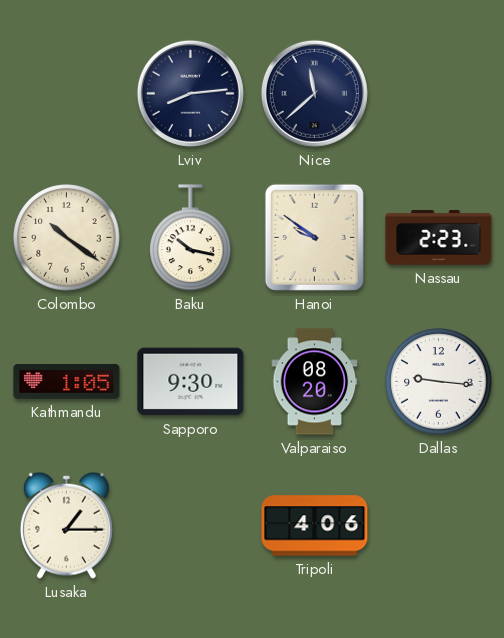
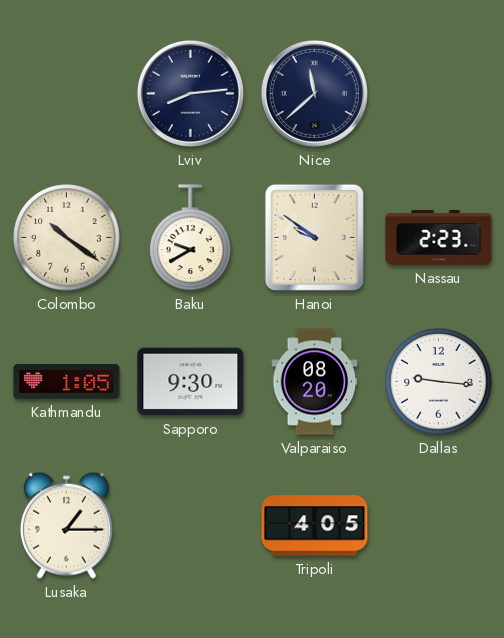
Baku: 10:17 -> 9:40 (191, 238)
Tripoli: 4:06 -> 4:05 (315, 526)
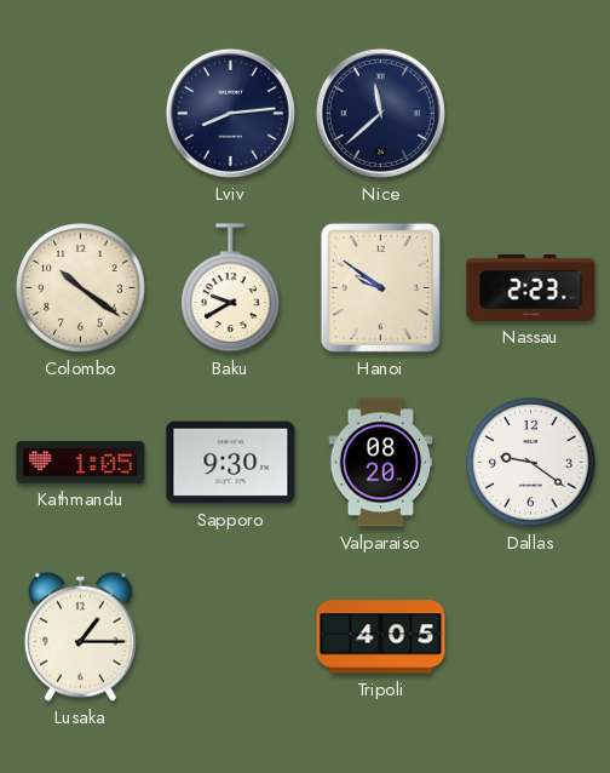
Dallas: 9:16 -> 9:21 (531, 463)
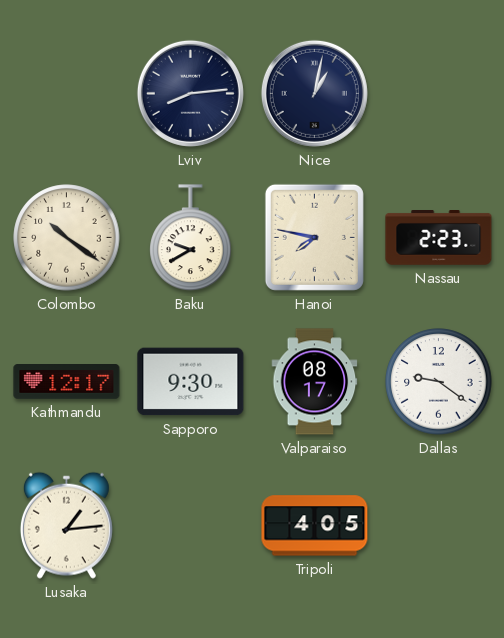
Nice: 11:38 -> 1:02 (314, 93)
Hanoi: 9:51 -> 7:47 (314, 237)
Kathmandu: 1:05 -> 12:17 (67, 382)
Valparaiso: 08:20 -> 08:17 (315, 382)
Lusaka: 1:15 -> 1:14 (66, 525)
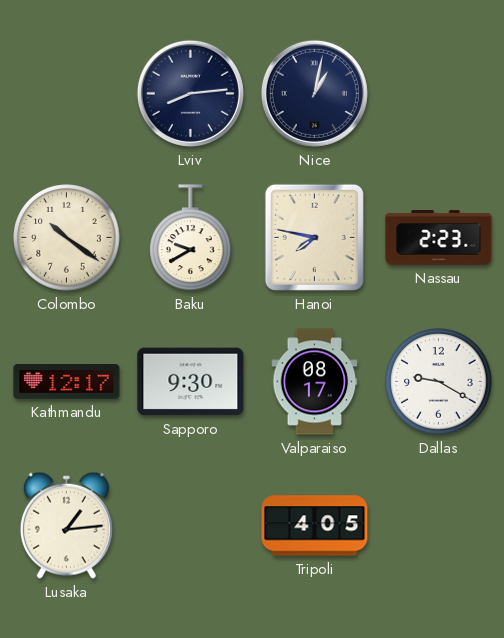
Dallas: 9:21 -> 9:20 (439, 382)
